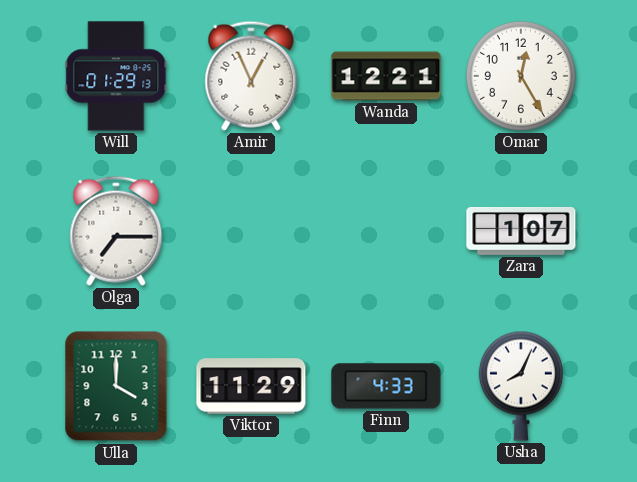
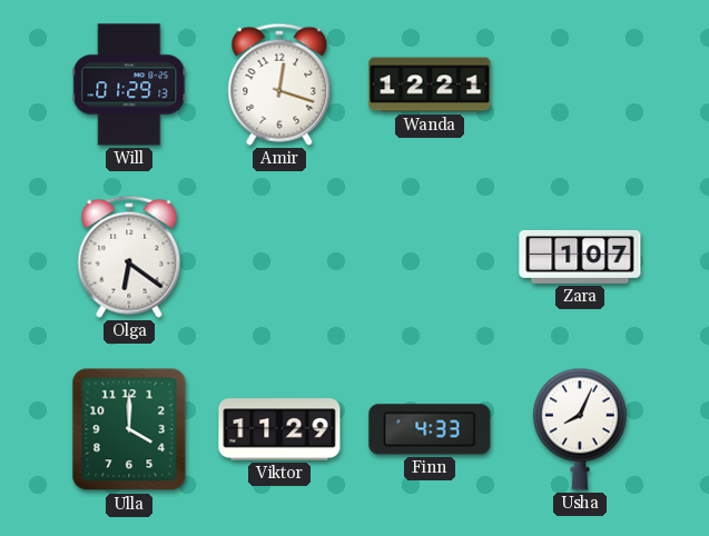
Amir: 12:56 -> 12:18 (279, 85)
Omar: 12:25 -> none (521, 76)
Olga: 7:15 -> 6:21 (129, 257)
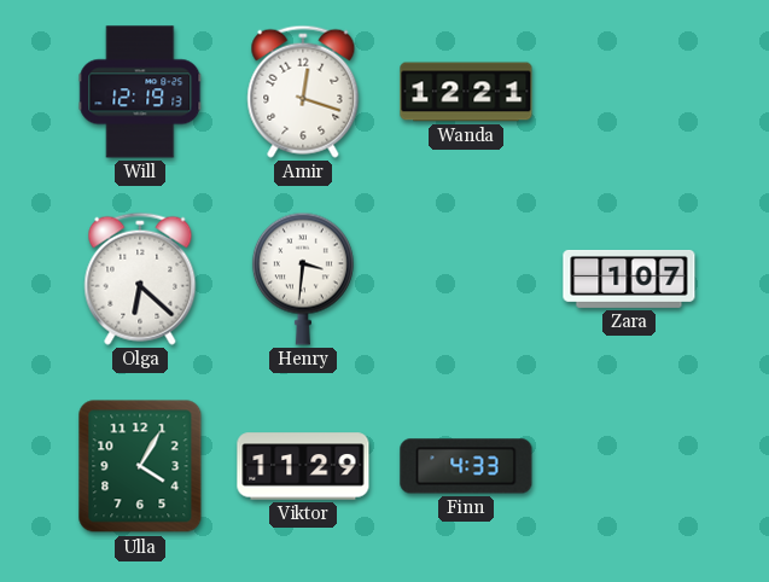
Will: 01:29 -> 12:19 (140, 92)
Olga: 6:21 -> 6:22 (140, 279)
Henry: none -> 3:31 (303, 279)
Ulla: 4:00 -> 4:05 (140, 466)
Usha: 8:04 -> none (580, 429)
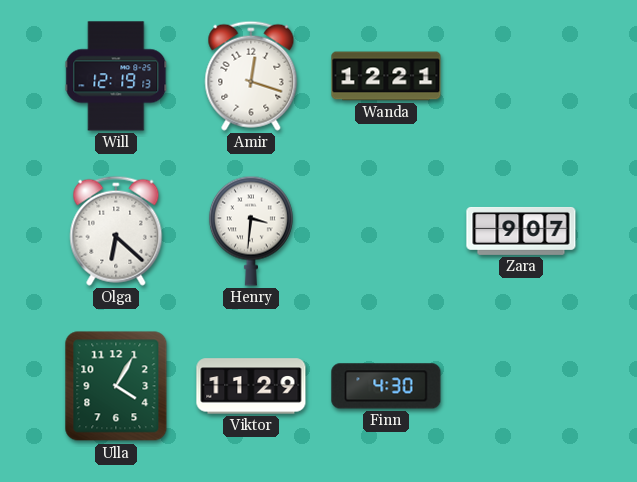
Zara: 1:07 -> 9:07 (521, 231)
Finn: 4:33 -> 4:30 (386, 386)
